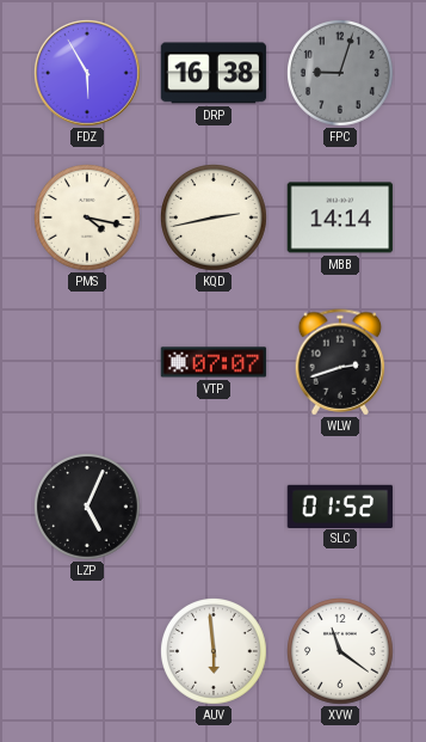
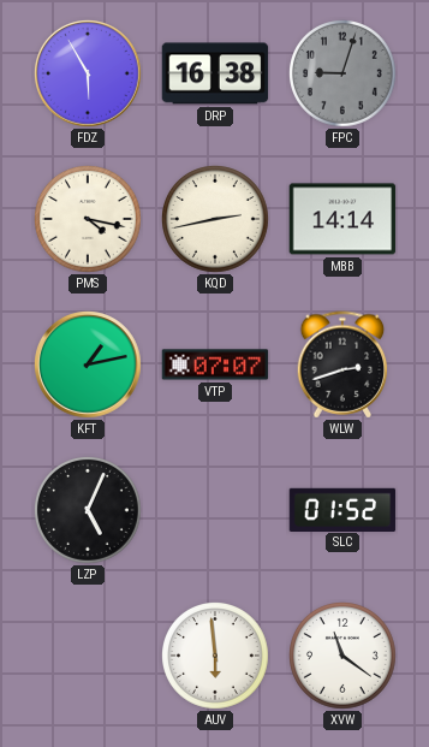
KFT: none -> 1:13 (89, 366)
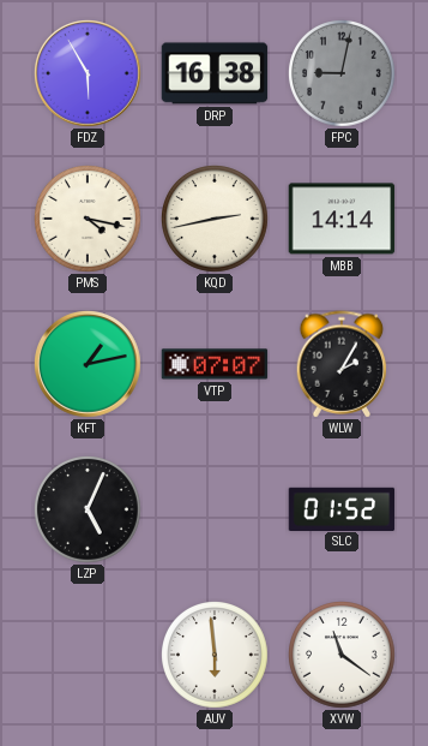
FPC: 9:03 -> 9:02 (343, 74)
WLW: 2:42 -> 2:05 (342, 364)
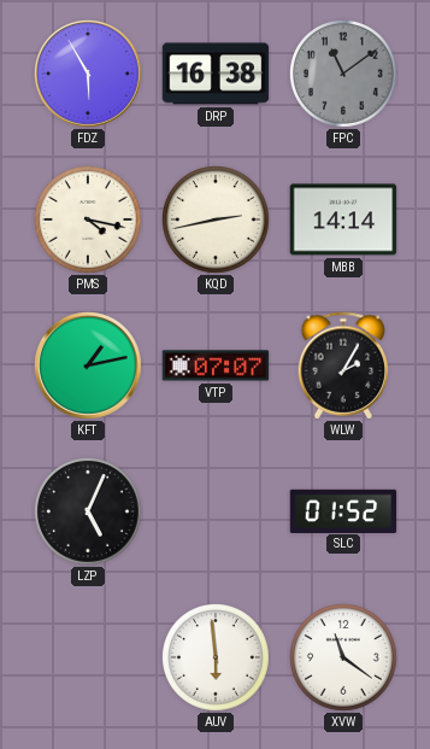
FPC: 9:02 -> 11:09 (344, 75)
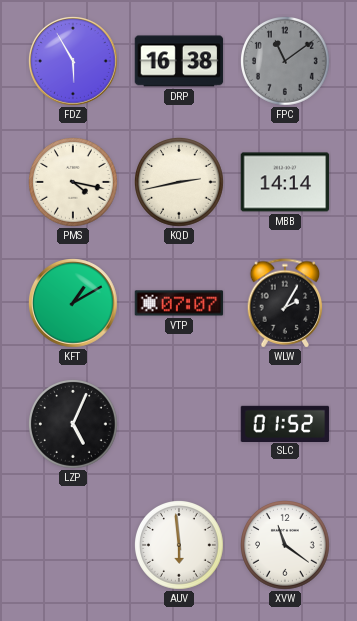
KFT: 1:13 -> 1:10 (74, 304)
